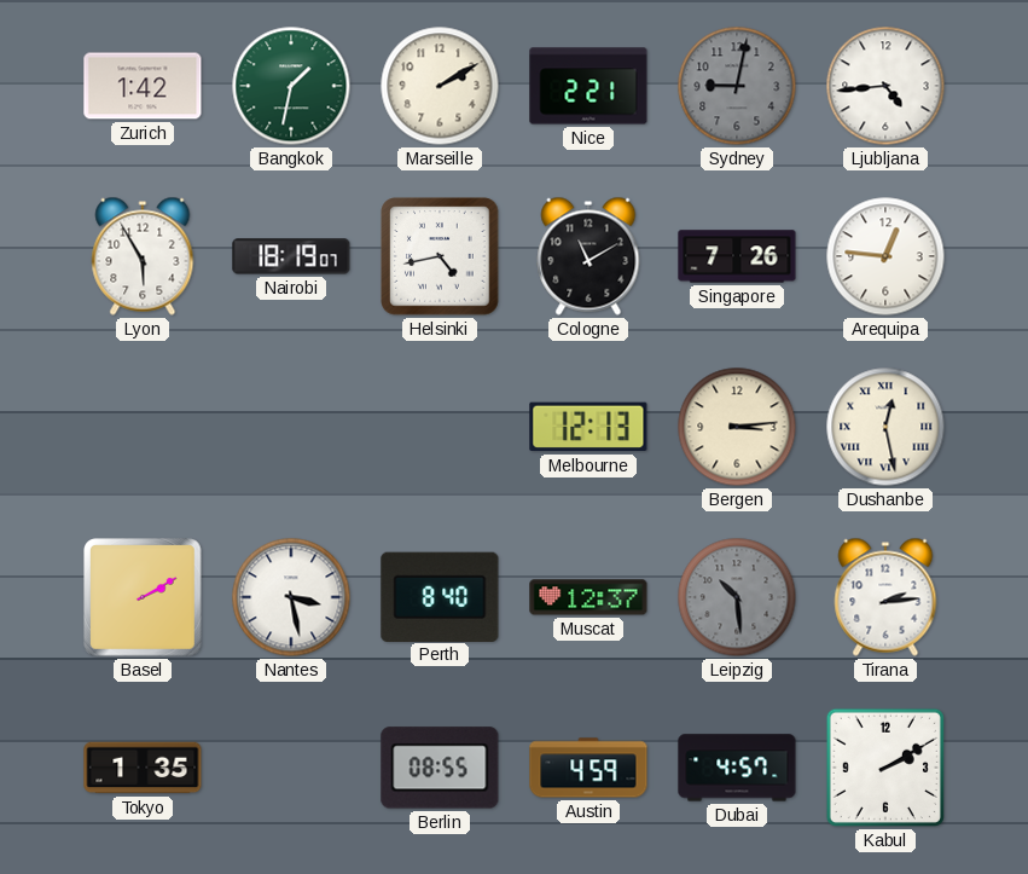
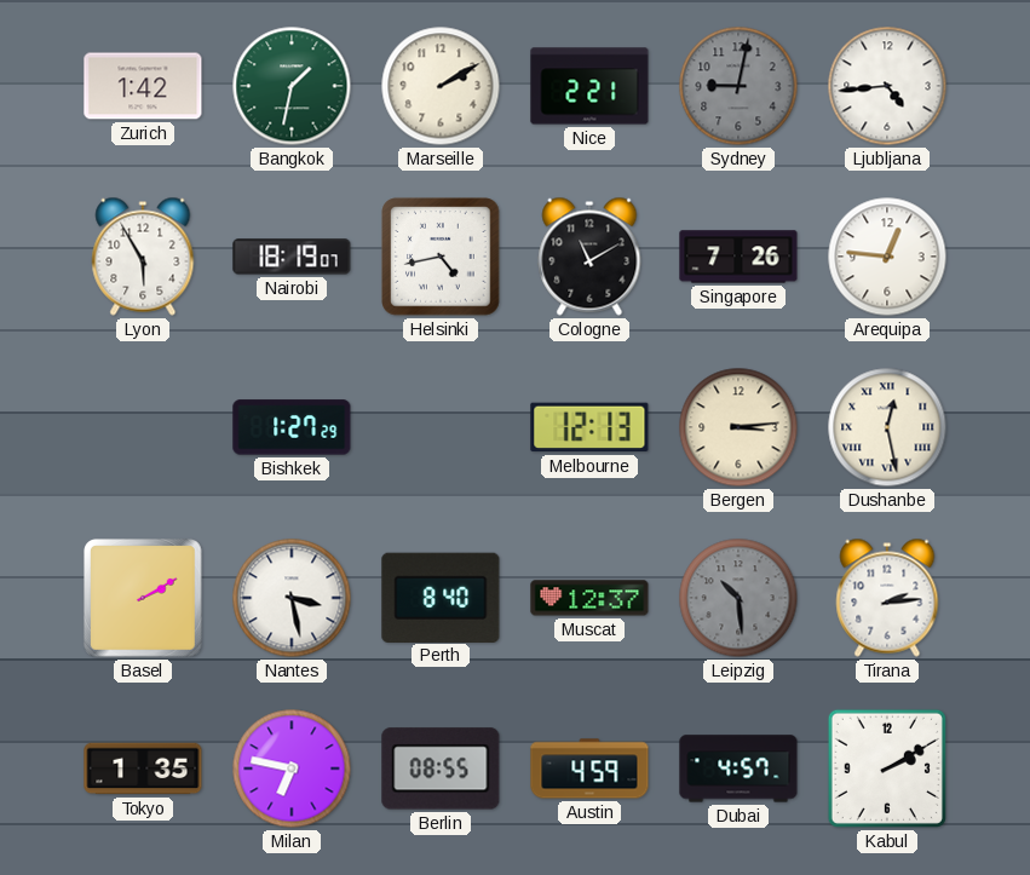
Bishkek: none -> 1:27 (292, 427)
Milan: none -> 6:47 (292, 768)
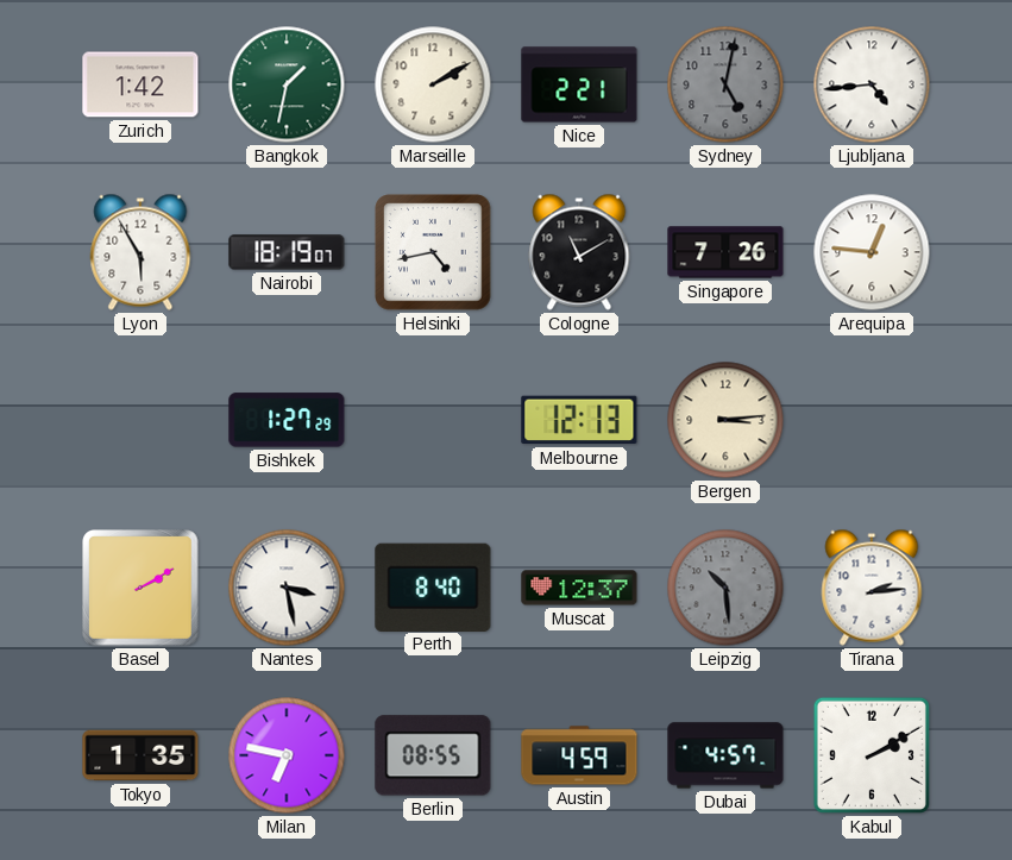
Sydney: 9:02 -> 5:02 (725, 84)
Dushanbe: 12:28 -> none (887, 427)
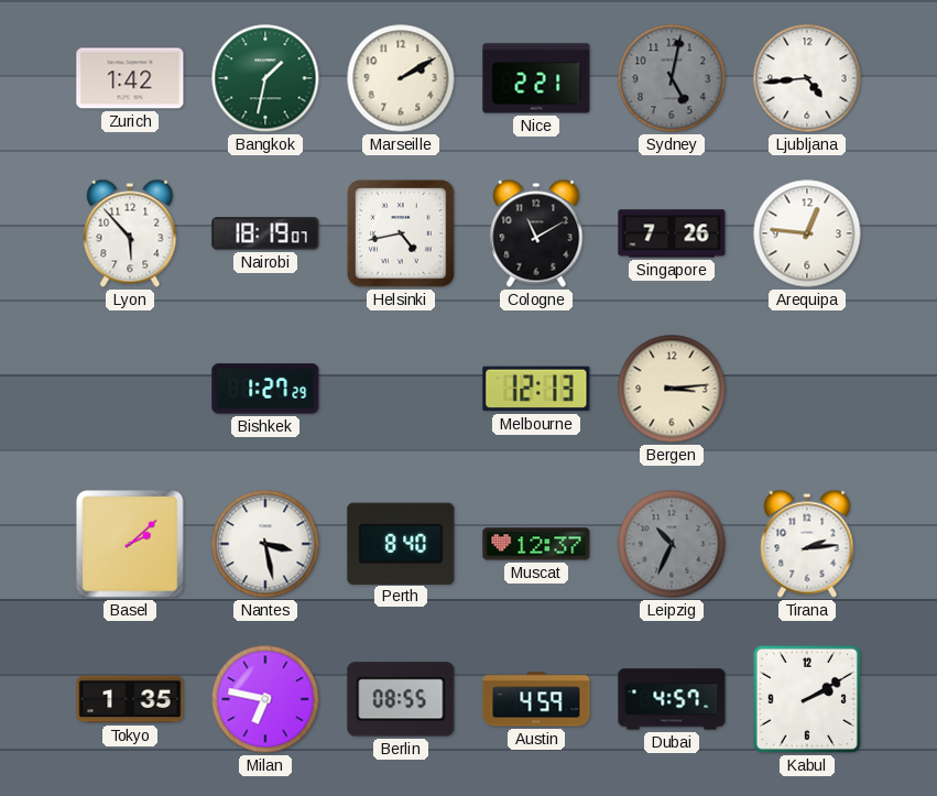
Lyon: 5:55 -> 5:53 (130, 233)
Basel: 2:10 -> 2:08 (130, 544)
Leipzig: 10:29 -> 10:34 (672, 544)
